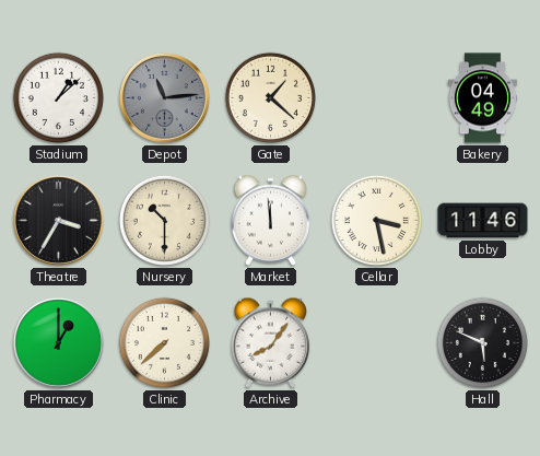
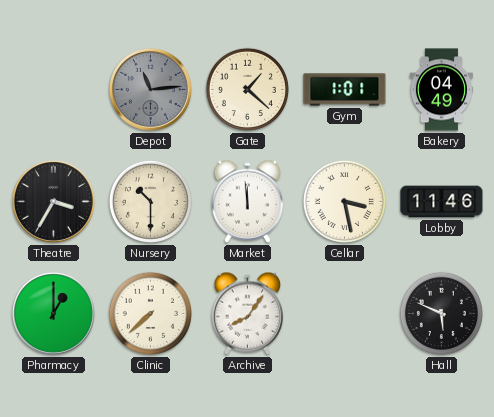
Stadium: 1:08 -> none (58, 97)
Gym: none -> 1:01 (345, 90)
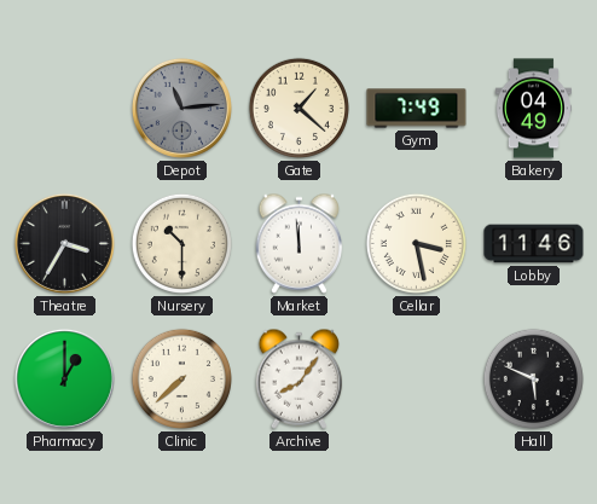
Gym: 1:01 -> 7:49 (417, 109)
